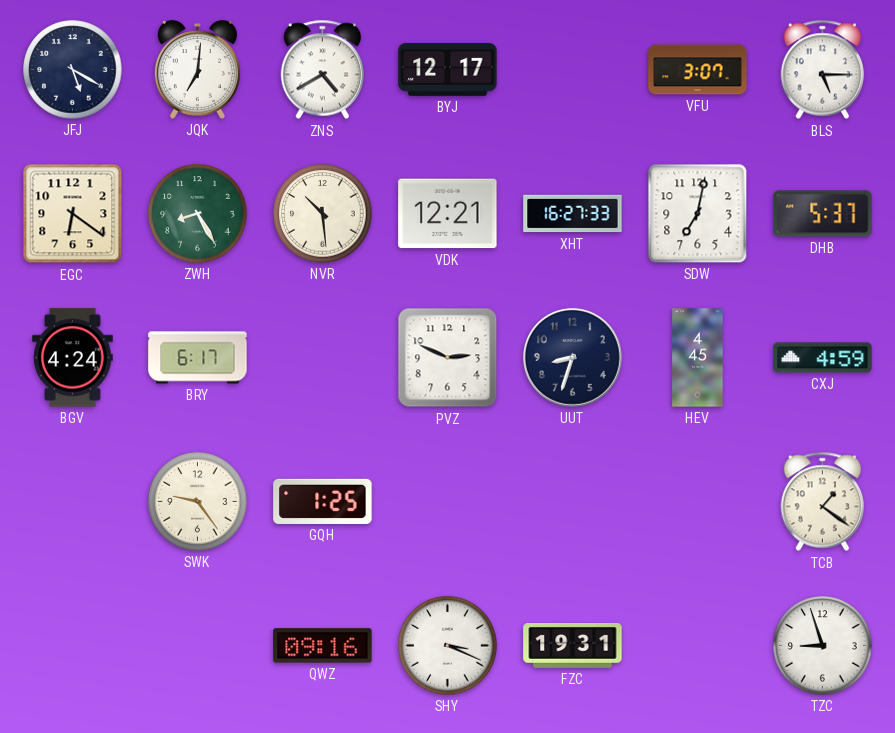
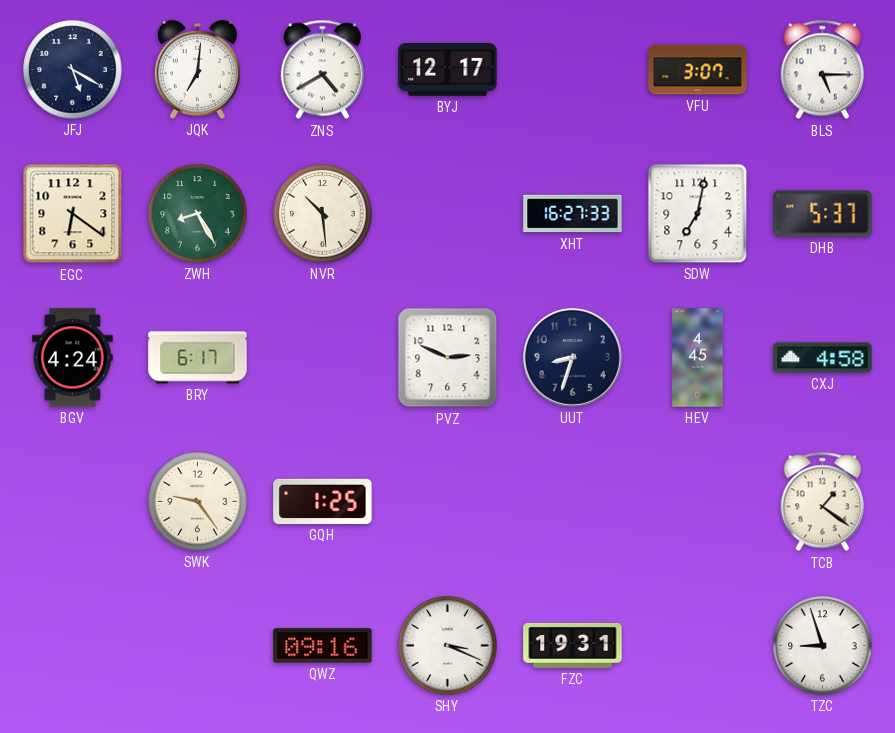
VDK: 12:21 -> none (448, 214)
CXJ: 4:59 -> 4:58 (823, 358)
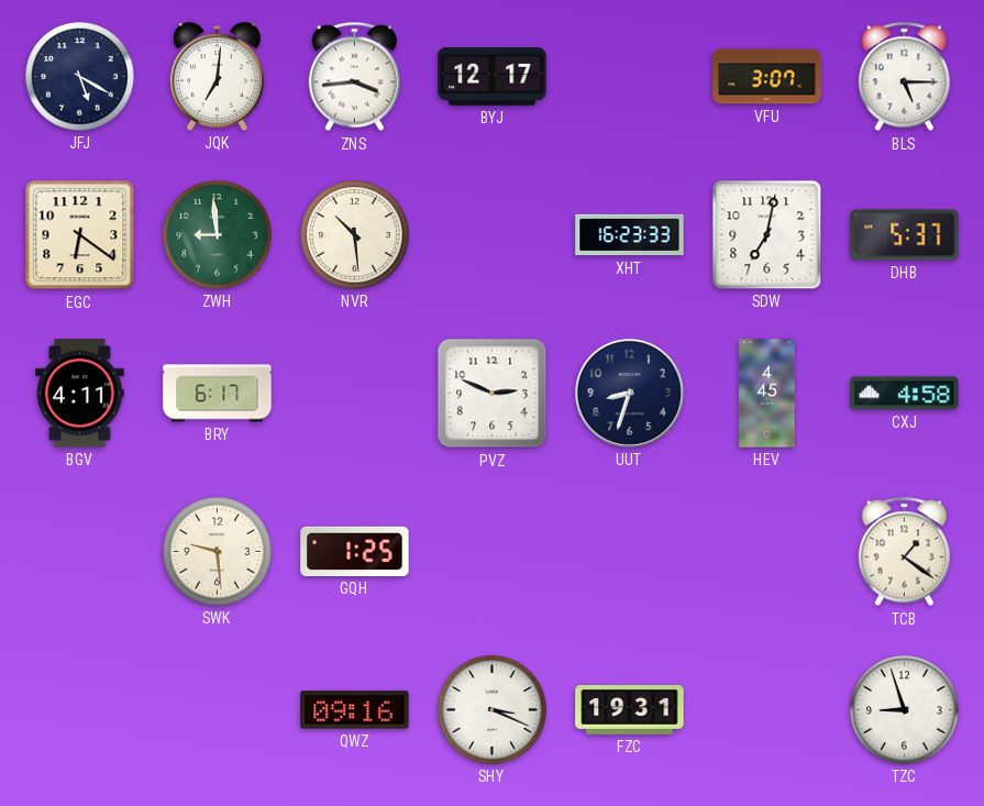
ZNS: 4:40 -> 3:44 (355, 77)
ZWH: 8:25 -> 8:59 (218, 235)
XHT: 16:27 -> 16:23 (630, 235)
BGV: 4:24 -> 4:11 (80, 394)
SWK: 9:24 -> 9:29 (218, 552)
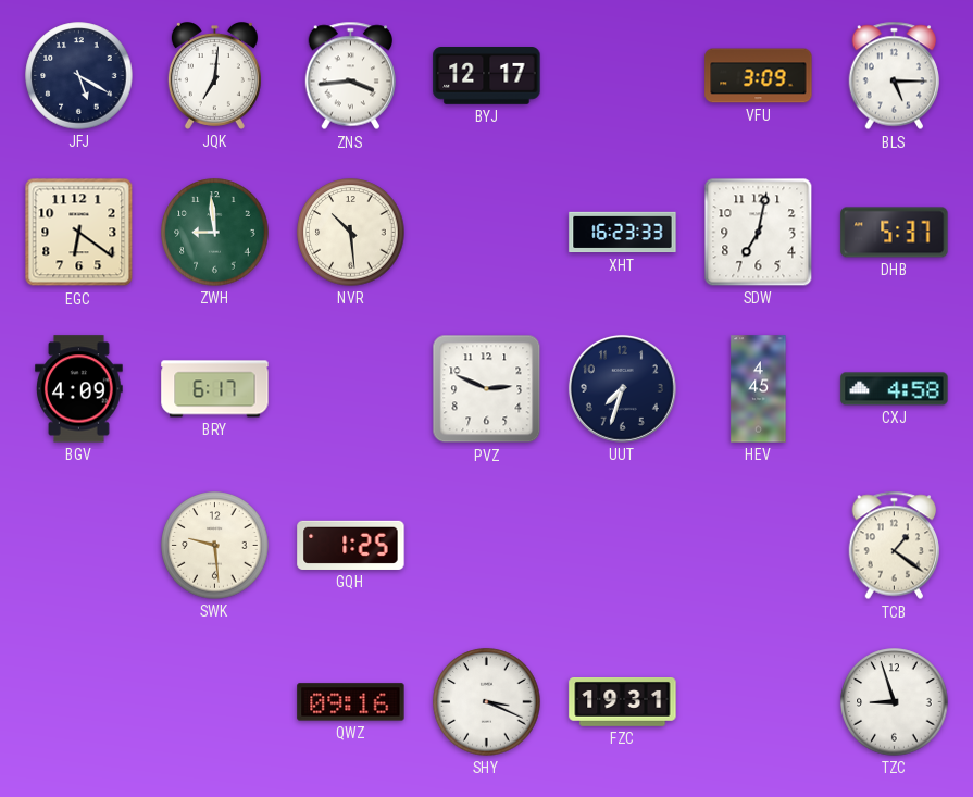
VFU: 3:07 -> 3:09 (759, 76)
BGV: 4:11 -> 4:09 (79, 389)
UUT: 8:33 -> 7:33 (622, 388)
